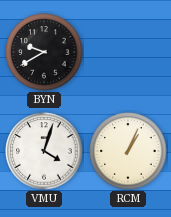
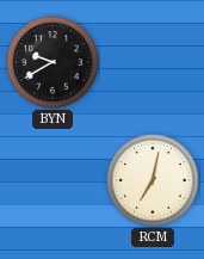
VMU: 4:03 -> none (44, 151)
RCM: 1:04 -> 7:02 (153, 180)
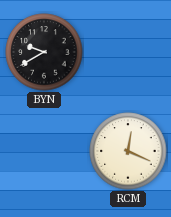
RCM: 7:02 -> 12:19 (128, 151)
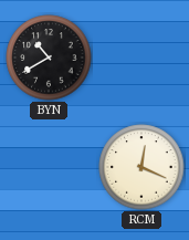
BYN: 9:40 -> 10:40 (49, 58)
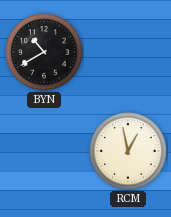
RCM: 12:19 -> 12:58 (128, 151)
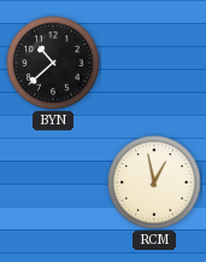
BYN: 10:40 -> 10:38 (53, 63)
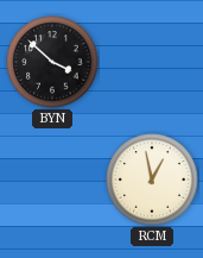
BYN: 10:38 -> 3:52 (52, 62)
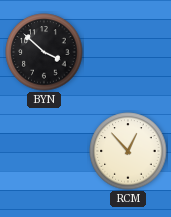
RCM: 12:58 -> 12:53 (128, 151)
